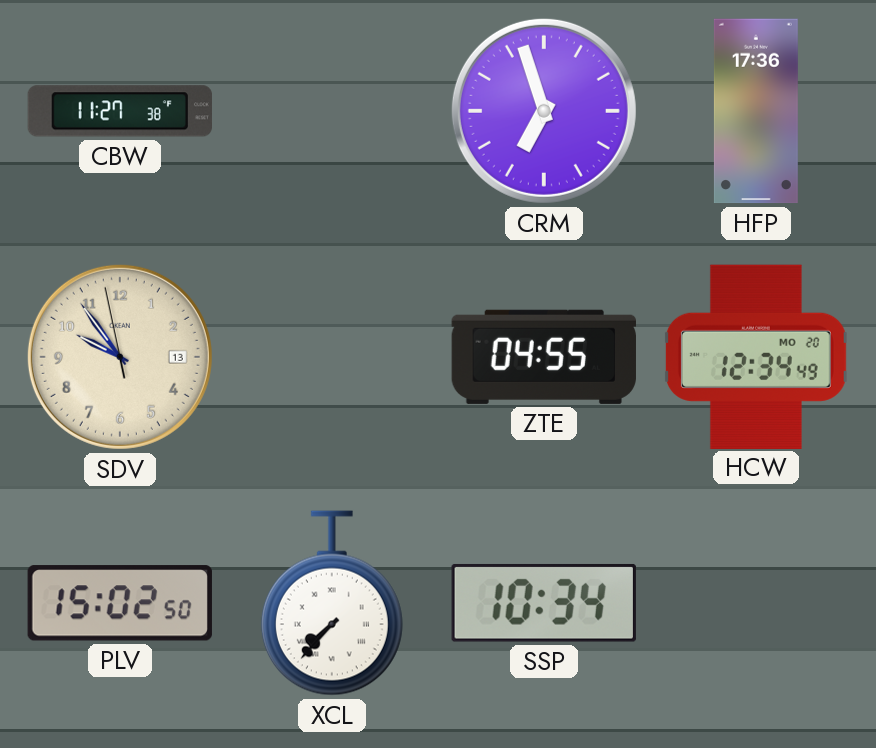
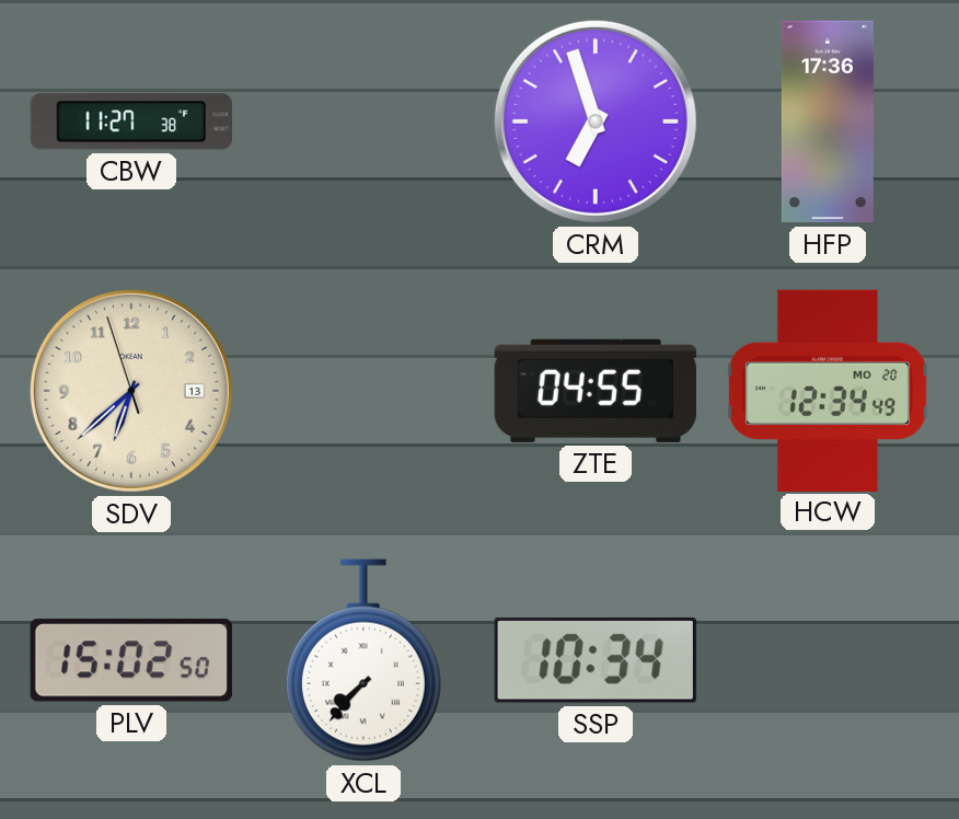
SDV: 9:53 -> 6:37 (131, 391)
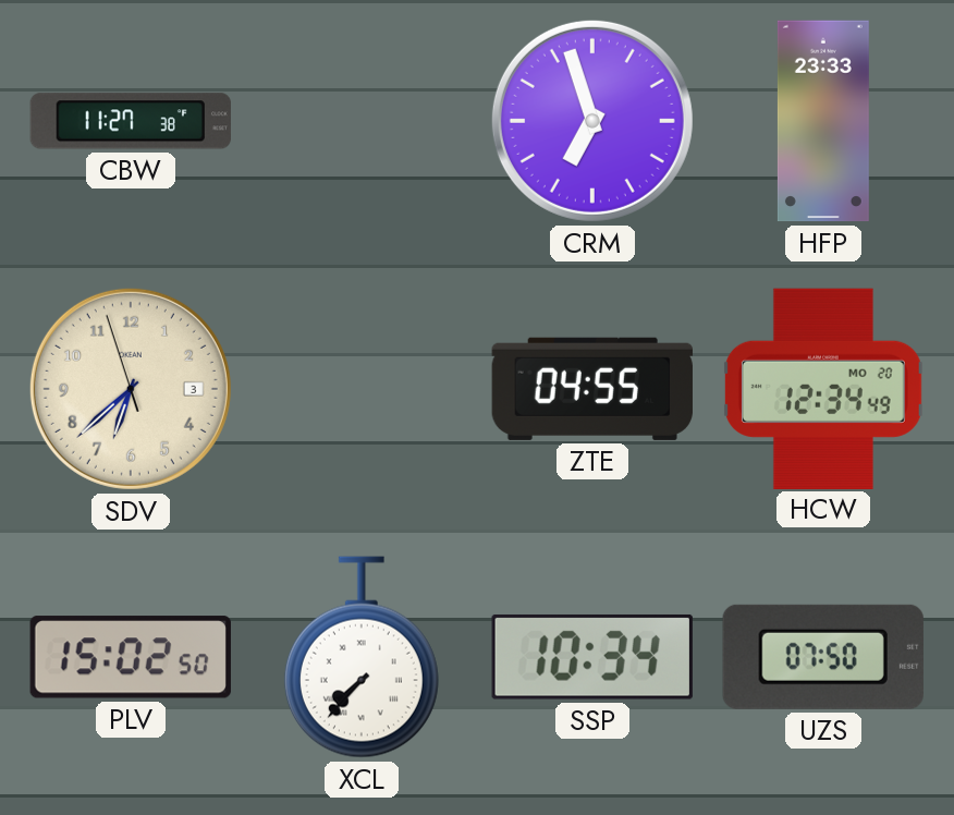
HFP: 17:36 -> 23:33 (823, 121)
SDV date: 13 -> 3 (131, 389)
UZS: none -> 07:50 (823, 657)
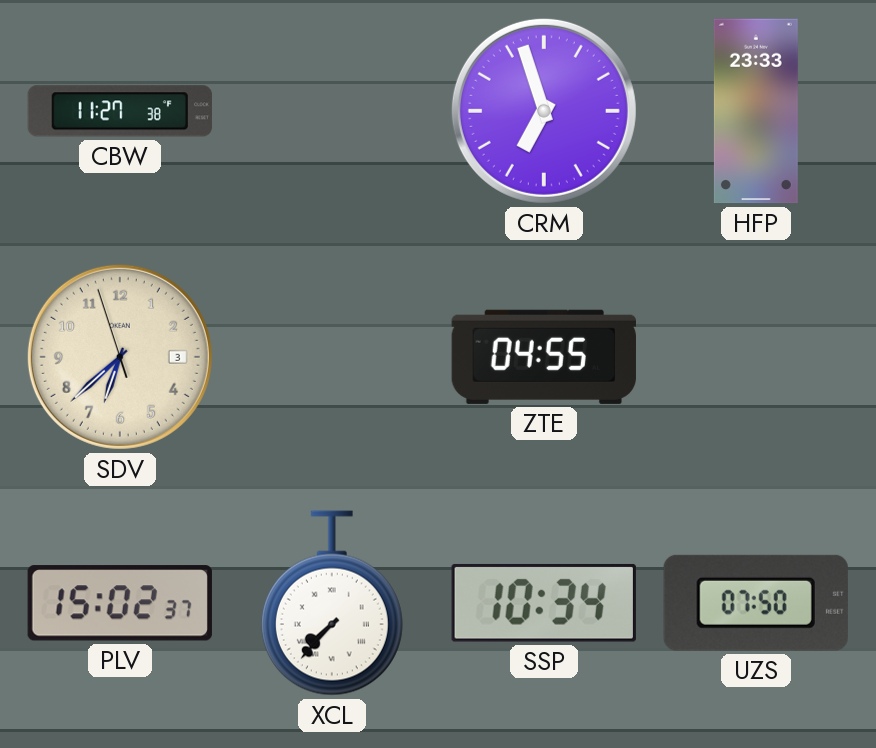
HCW: 12:34 -> none (823, 388)
PLV: 15:02:50 -> 15:02:37 (120, 603)
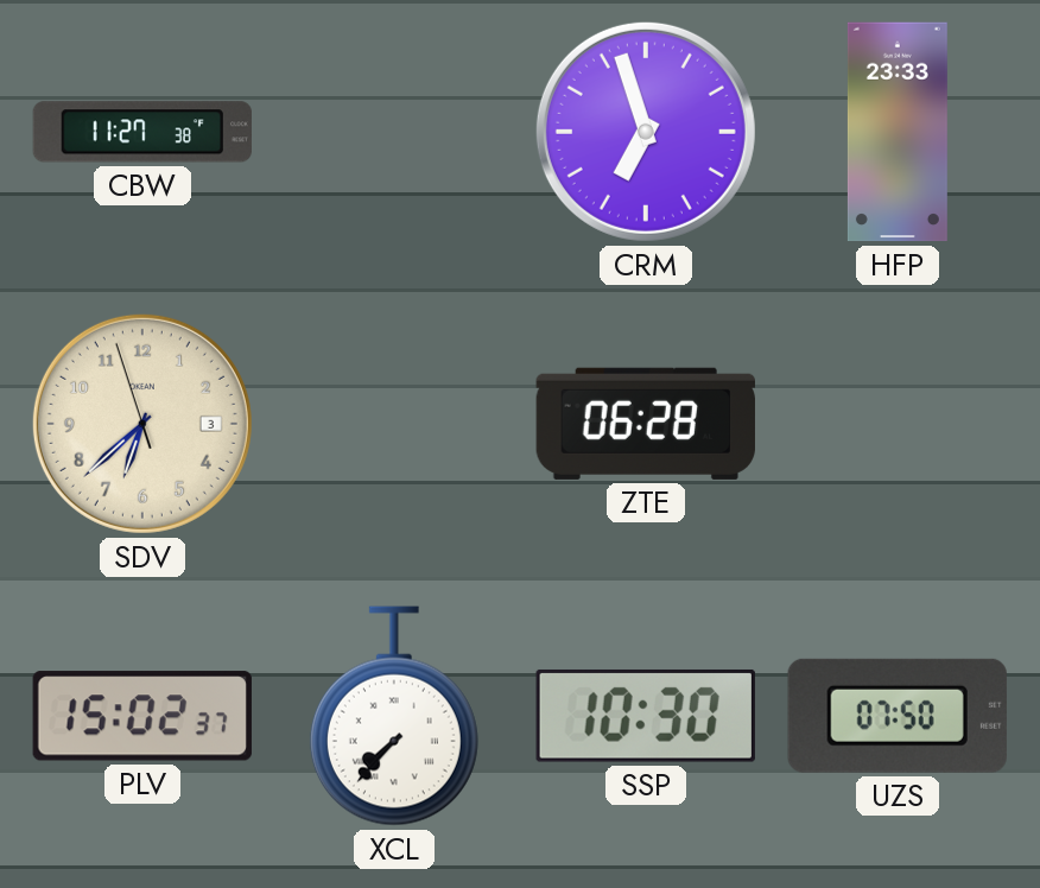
ZTE: 04:55 -> 06:28 (646, 424)
SSP: 10:34 -> 10:30 (646, 716)
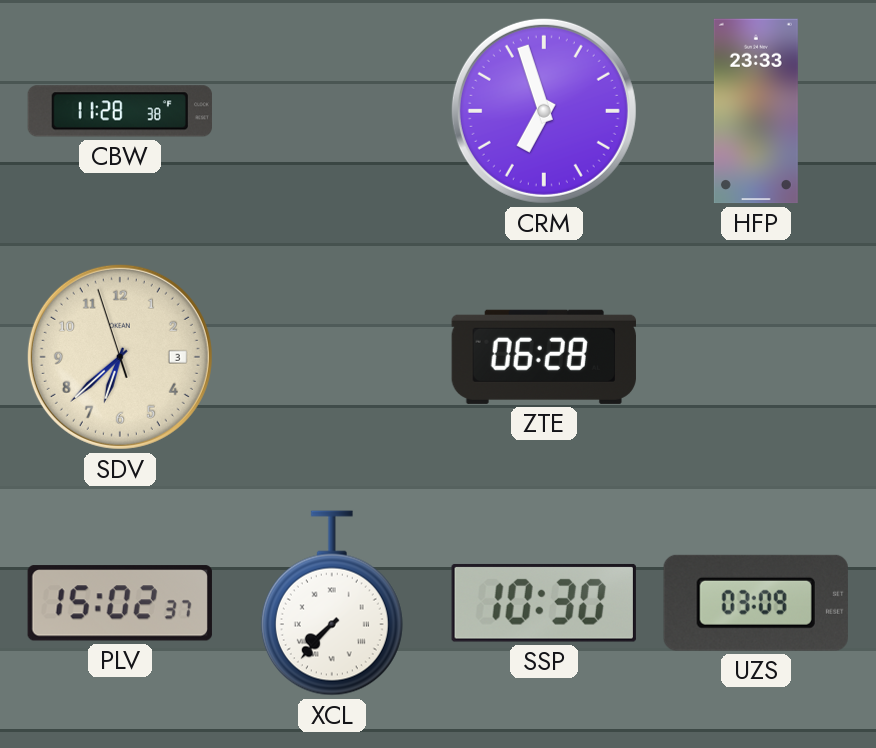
CBW: 11:27 -> 11:28 (119, 111)
UZS: 07:50 -> 03:09 (756, 603)
